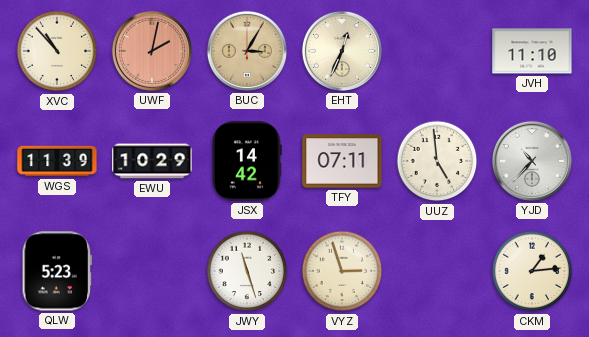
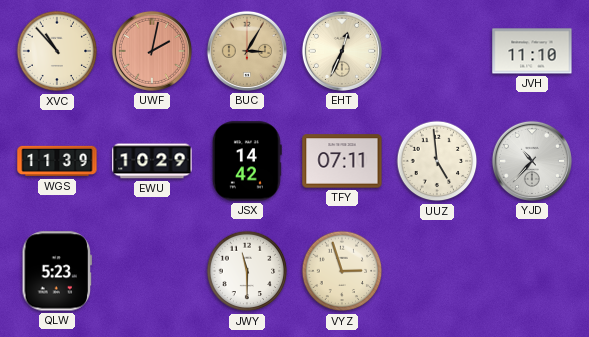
JWY: 11:27 -> 11:30 (247, 271)
CKM: 1:14 -> none (532, 271)
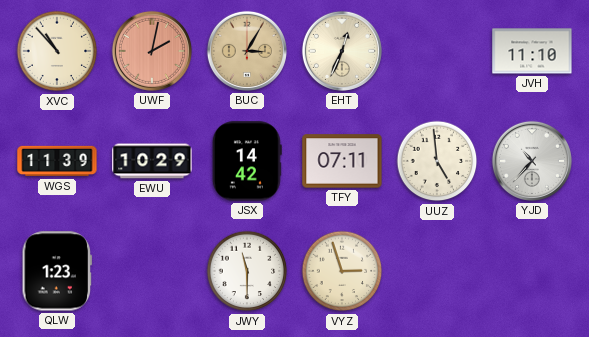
QLW: 5:23 -> 1:23 (57, 271)
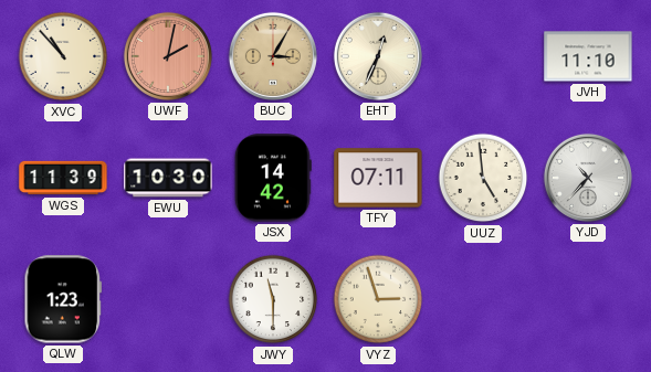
EWU: 10:29 -> 10:30 (168, 178)
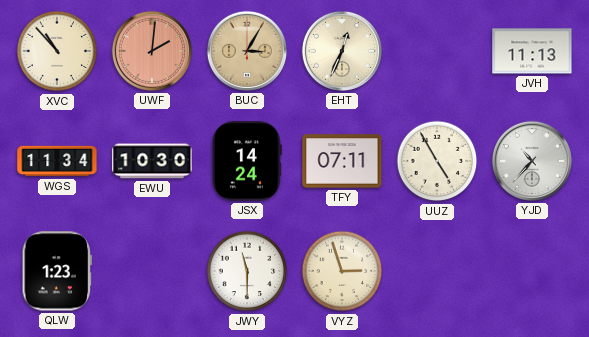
UWF: 2:02 -> 2:01 (152, 51)
JVH: 11:10 -> 11:13 (532, 51)
WGS: 11:39 -> 11:34 (57, 161)
JSX: 14:42 -> 14:24 (247, 161)
UUZ: 4:59 -> 4:55 (437, 161)
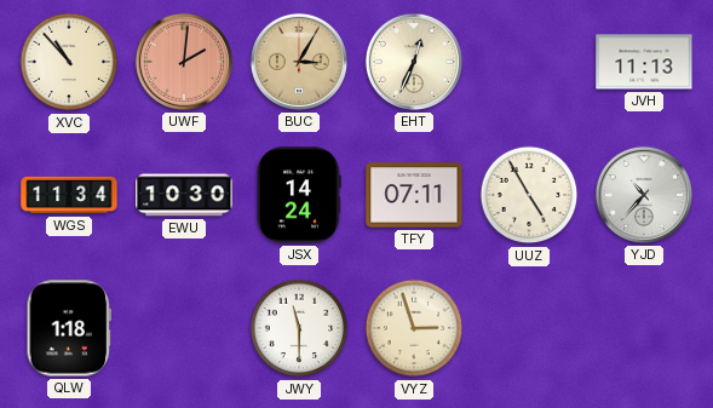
QLW: 1:23 -> 1:18 (69, 328)
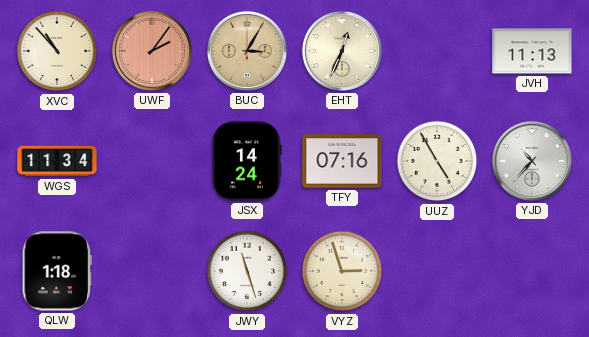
UWF: 2:01 -> 2:06 (152, 51)
EWU: 10:30 -> none (184, 195)
TFY: 07:11 -> 07:16 (342, 161)
JWY: 11:30 -> 11:27 (247, 271)
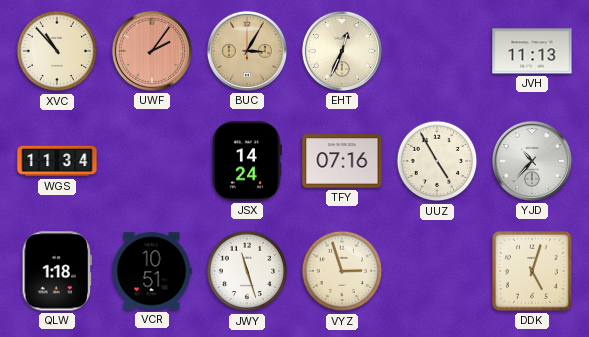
VCR: none -> 10:51 (152, 271)
DDK: none -> 5:03 (532, 271)
